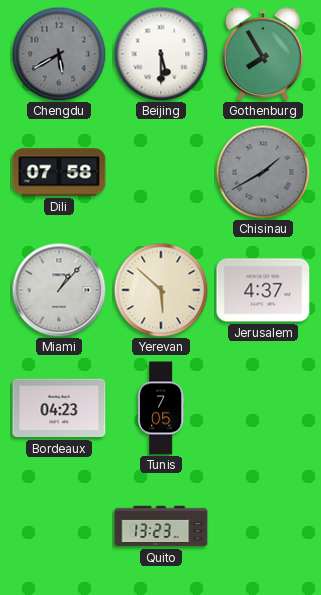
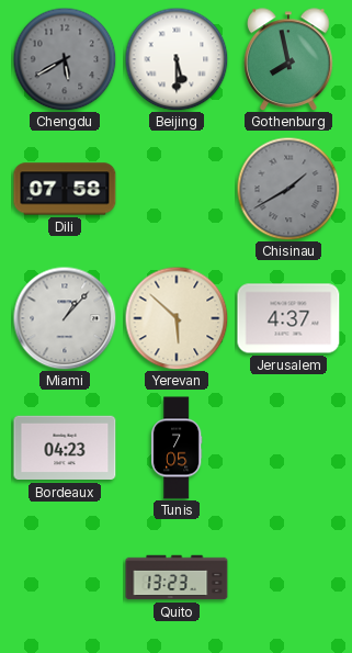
Gothenburg: 7:55 -> 7:58 (288, 59)
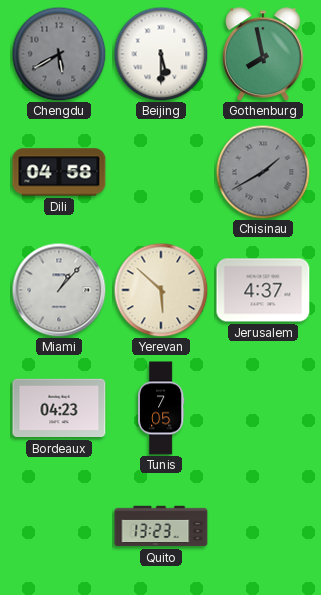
Dili: 07:58 -> 04:58 (59, 172)
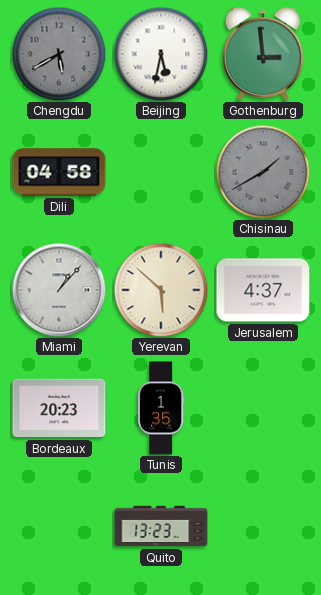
Beijing: 5:30 -> 5:32 (161, 54)
Gothenburg: 7:58 -> 2:59 (263, 54)
Bordeaux: 04:23 -> 20:23 (59, 408)
Tunis: 7:05 -> 1:35 (161, 408)
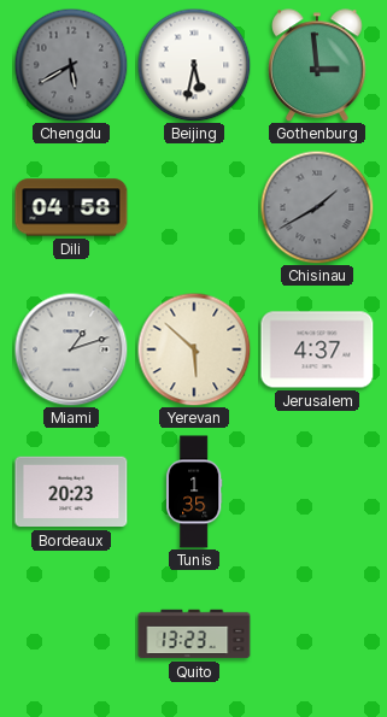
Miami: 1:07 -> 1:12 (71, 349)
